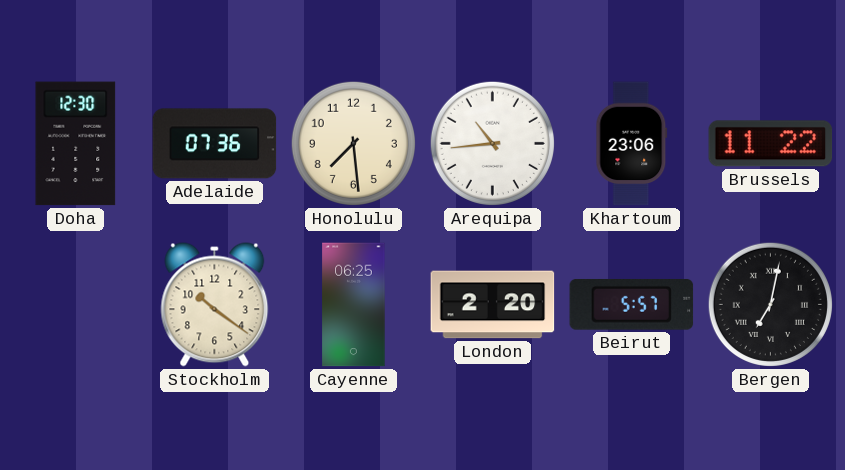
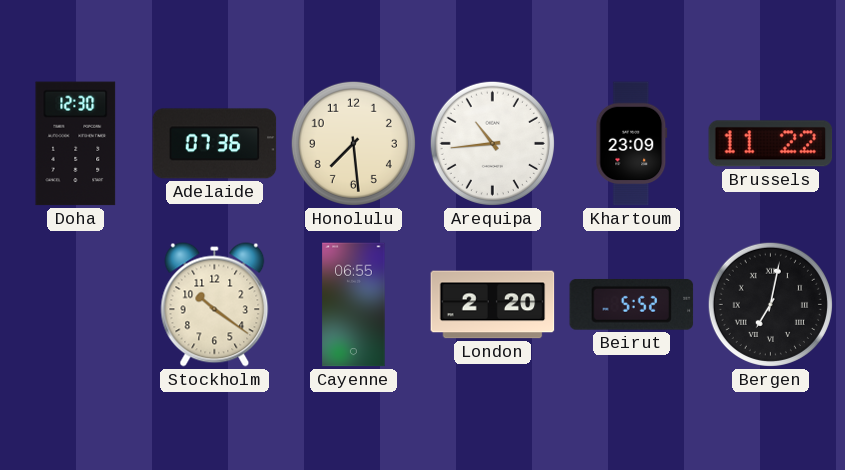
Khartoum: 23:06 -> 23:09 (632, 144)
Cayenne: 06:25 -> 06:55 (354, 305)
Beirut: 5:57 -> 5:52 (632, 304)
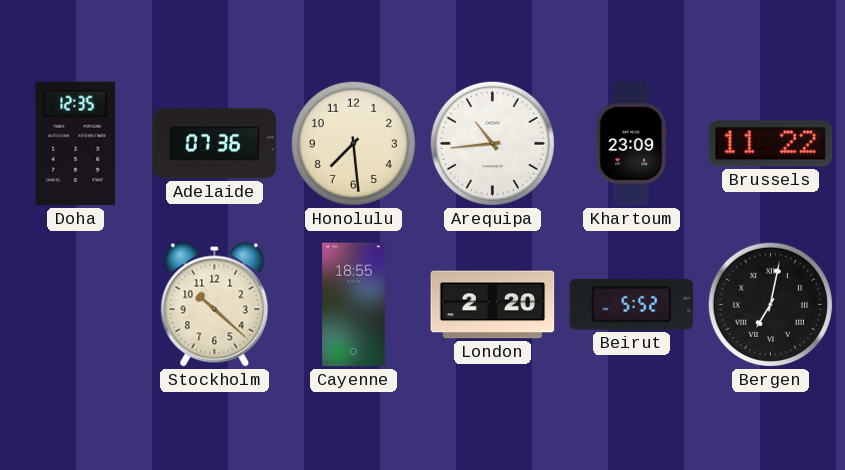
Doha: 12:30 -> 12:35 (76, 144)
Stockholm: 10:21 -> 10:22 (215, 305)
Cayenne: 06:55 -> 18:55 (354, 305)
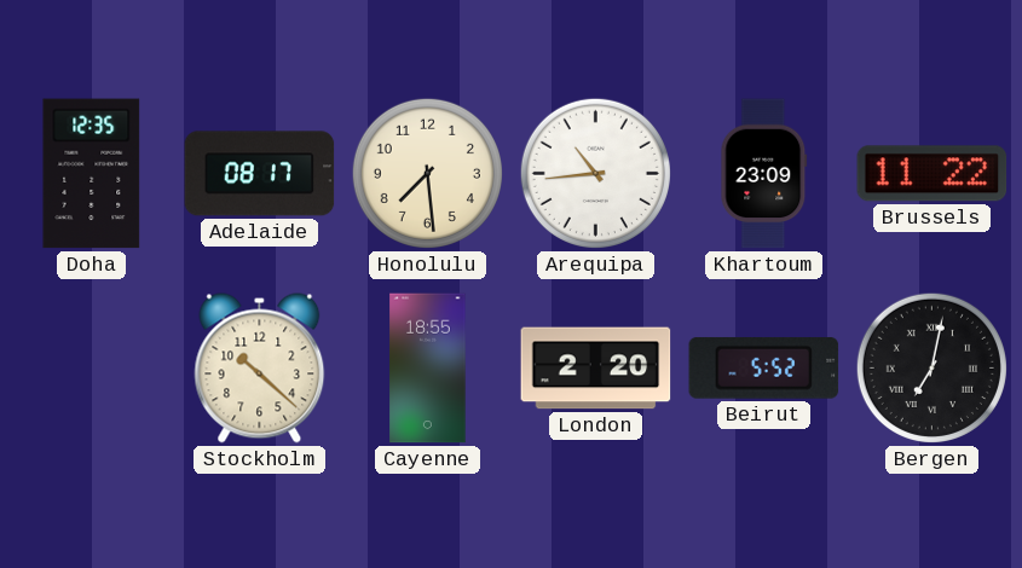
Adelaide: 07:36 -> 08:17 (260, 174)
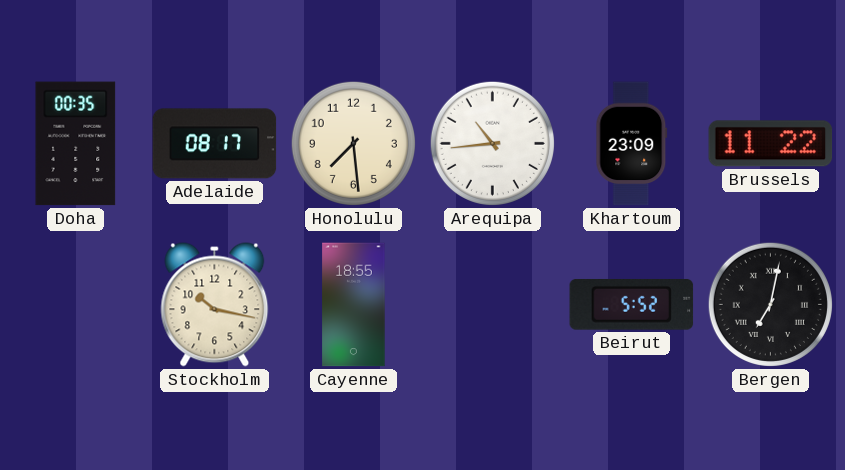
Doha: 12:35 -> 00:35 (76, 144)
Stockholm: 10:22 -> 10:17 (215, 305)
London: 2:20 -> none (596, 369)
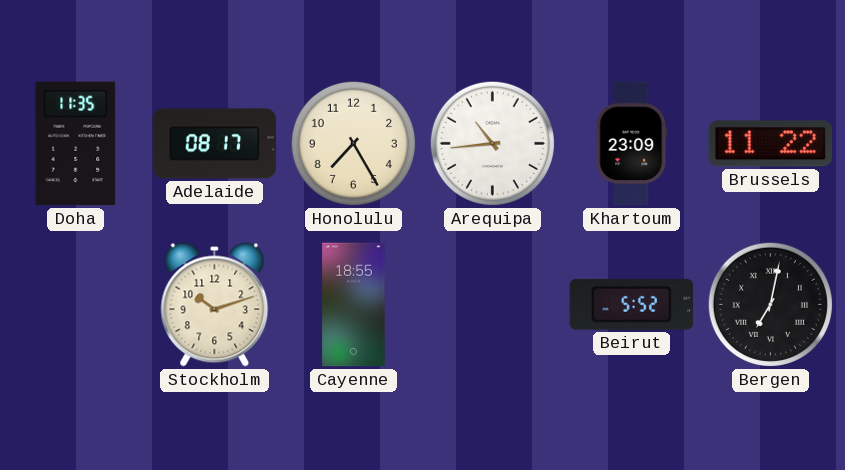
Doha: 00:35 -> 11:35 (76, 144)
Honolulu: 7:29 -> 7:25 (353, 143)
Stockholm: 10:17 -> 10:12 (215, 305)
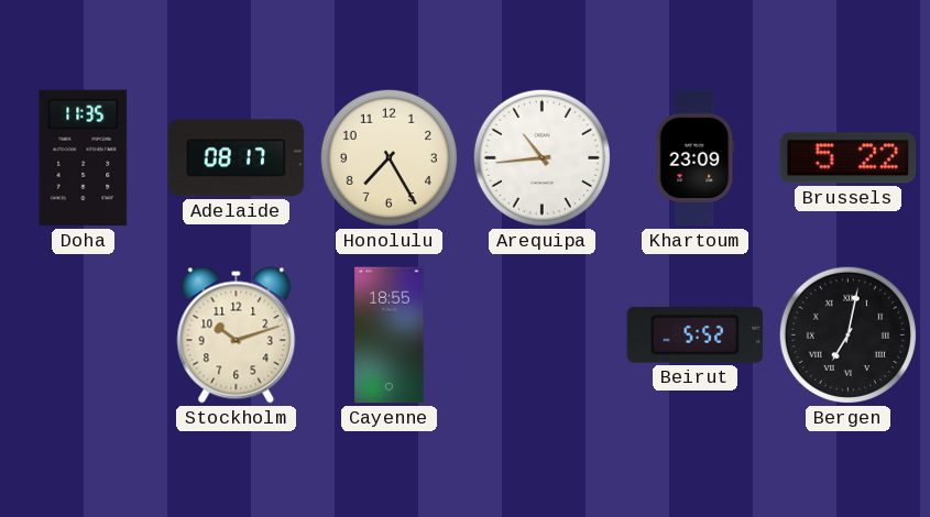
Brussels: 11:22 -> 5:22 (849, 158)
